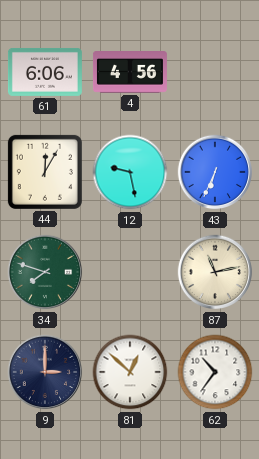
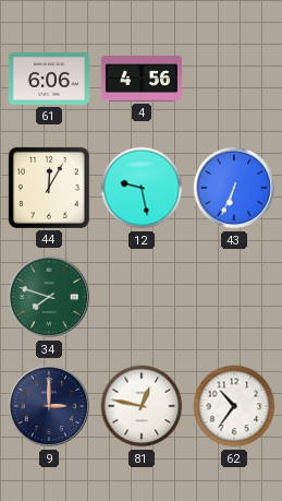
87: 11:13 -> none (215, 272)
81: 12:52 -> 12:47 (142, 406)
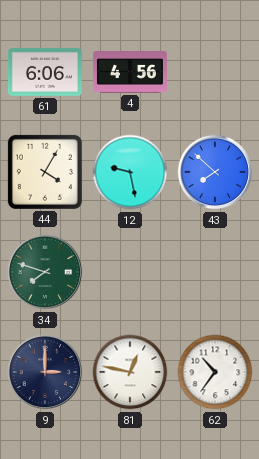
44: 12:05 -> 4:05 (45, 172)
43: 6:34 -> 7:52 (215, 172)
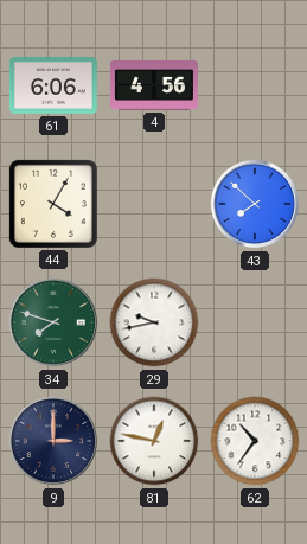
12: 9:28 -> none (130, 172)
29: none -> 9:43 (154, 322)
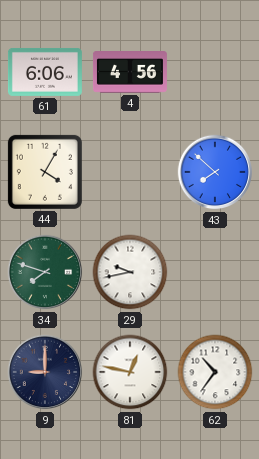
9: 3:00 -> 9:00 (45, 372)
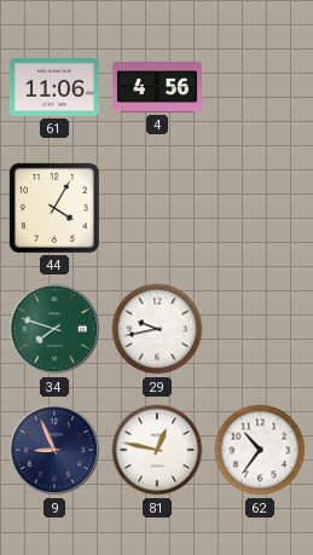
61: 6:06 -> 11:06 (54, 87)
43: 7:52 -> none (215, 172)
9: 9:00 -> 8:56 (54, 450)
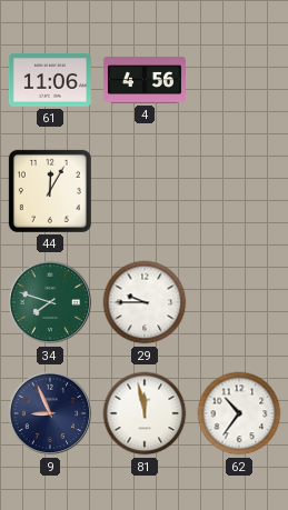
44: 4:05 -> 12:05 (50, 191)
29: 9:43 -> 9:45 (145, 302)
81: 12:47 -> 11:58 (145, 413)
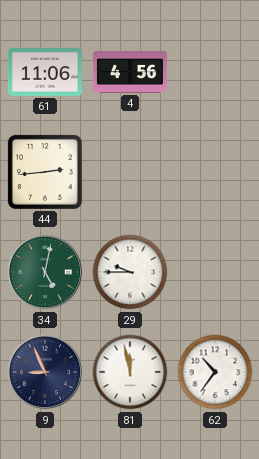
44: 12:05 -> 2:44 (45, 172)
34: 7:48 -> 5:02 (45, 272)
